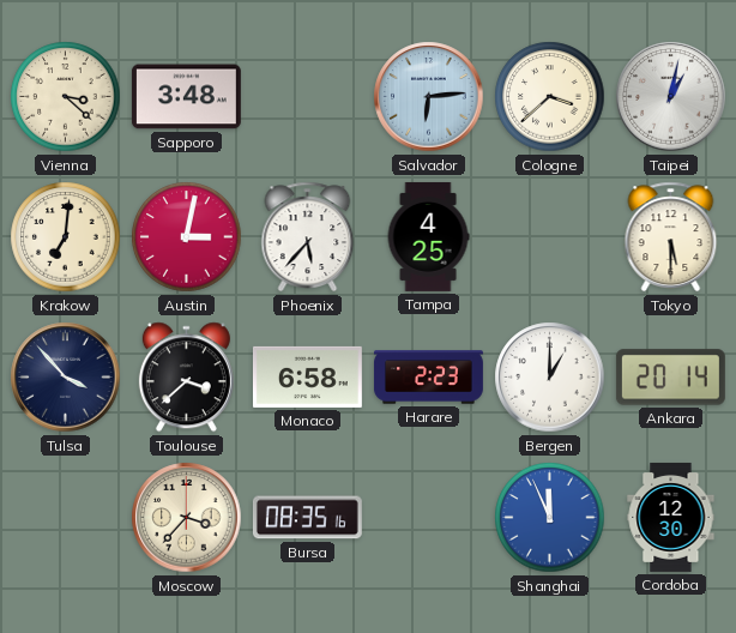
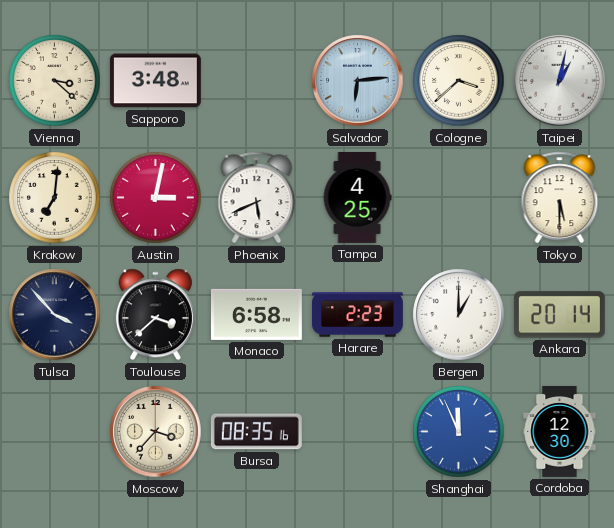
Phoenix: 5:37 -> 5:41 (257, 198)
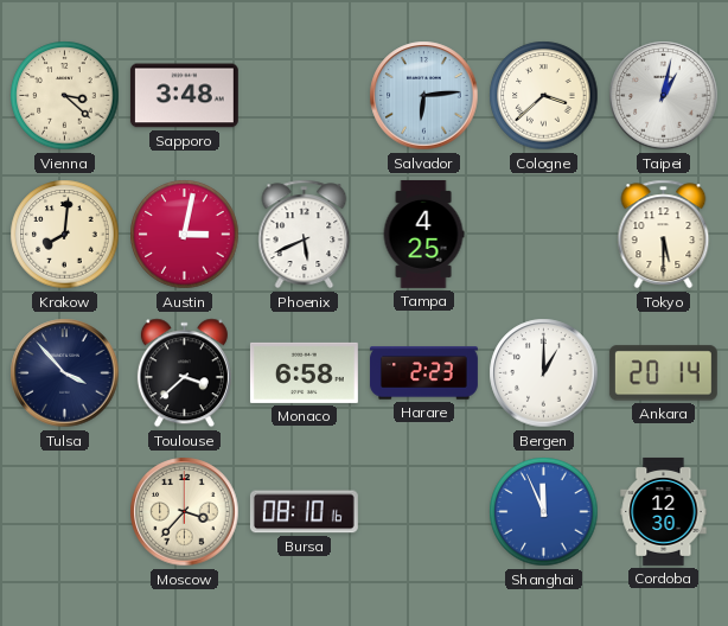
Krakow: 7:01 -> 8:01 (65, 235)
Bursa: 08:35 -> 08:10 (304, 512)
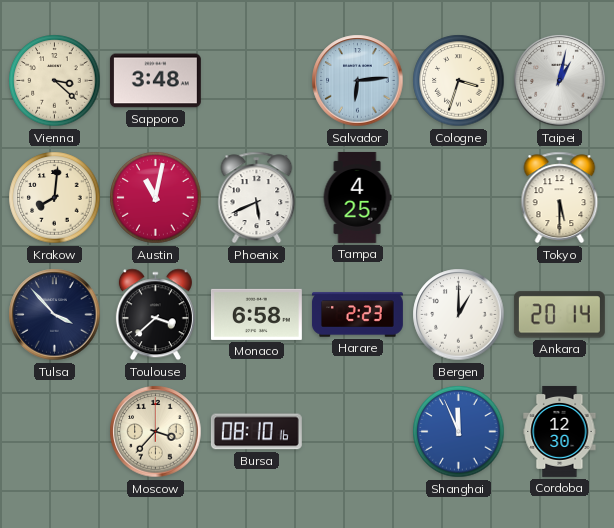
Cologne: 3:38 -> 3:33 (459, 81)
Austin: 3:02 -> 11:02 (156, 198)
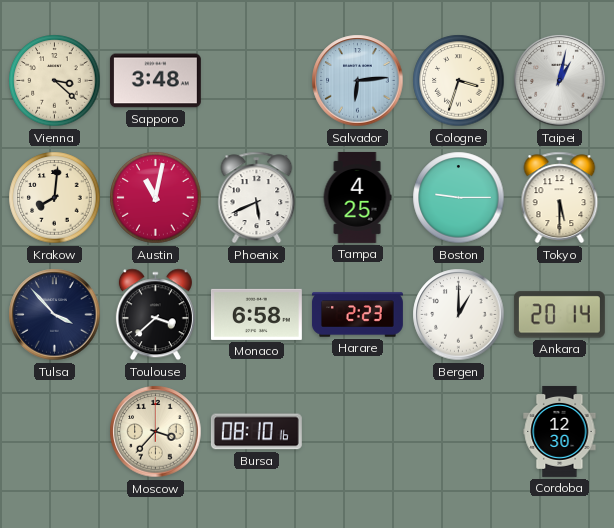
Boston: none -> 9:15 (459, 198)
Shanghai: 11:56 -> none (459, 432)
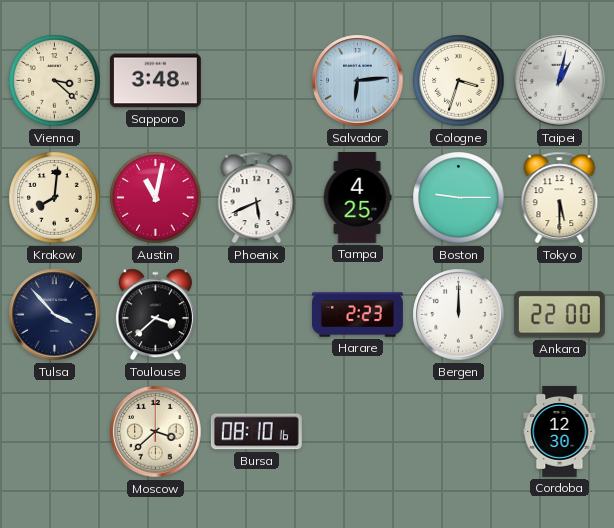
Monaco: 6:58 -> none (256, 314)
Bergen: 1:00 -> 12:00 (459, 315)
Ankara: 20:14 -> 22:00 (559, 315)
Moscow: 3:37 -> 3:38 (156, 432)
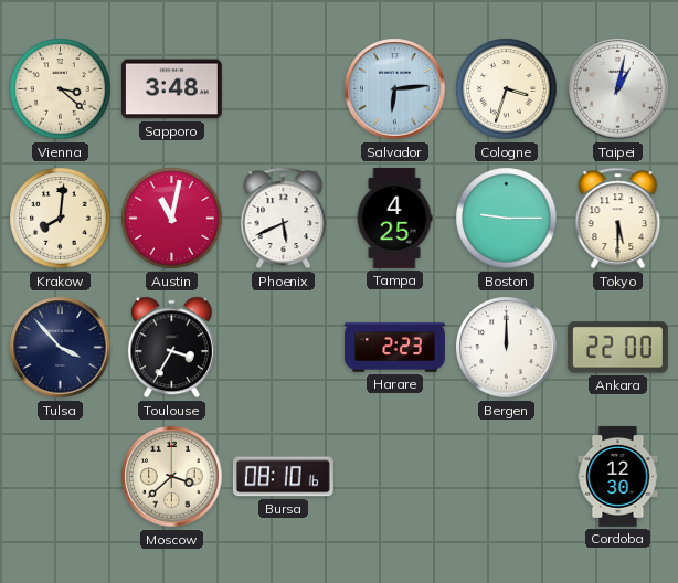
Toulouse: 3:38 -> 3:35 (171, 348)
